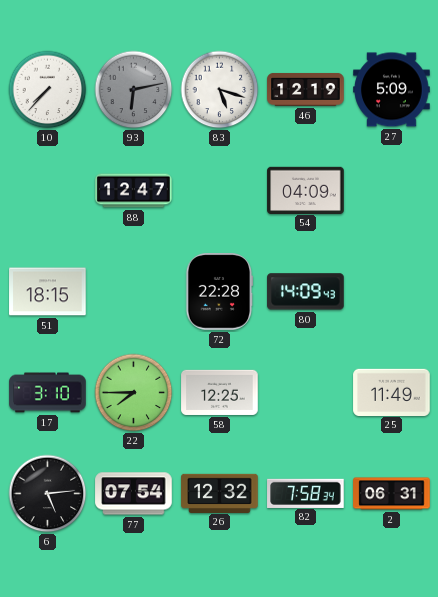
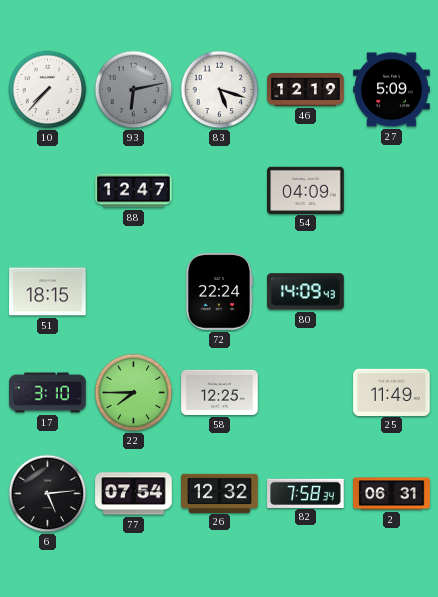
72: 22:28 -> 22:24 (220, 292)
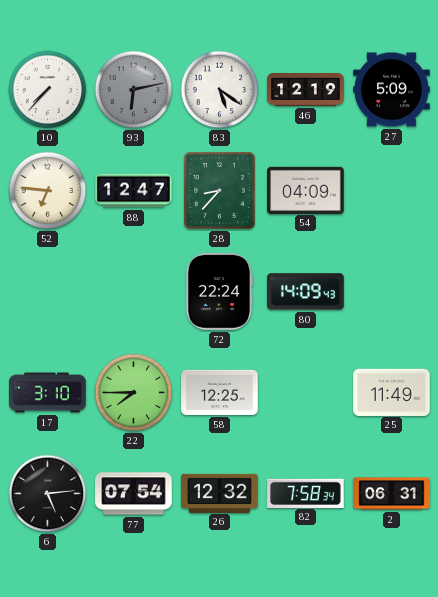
83: 5:18 -> 5:21 (220, 90)
52: none -> 6:46 (48, 191)
28: none -> 8:37 (219, 190)
51: 18:15 -> none (48, 292)
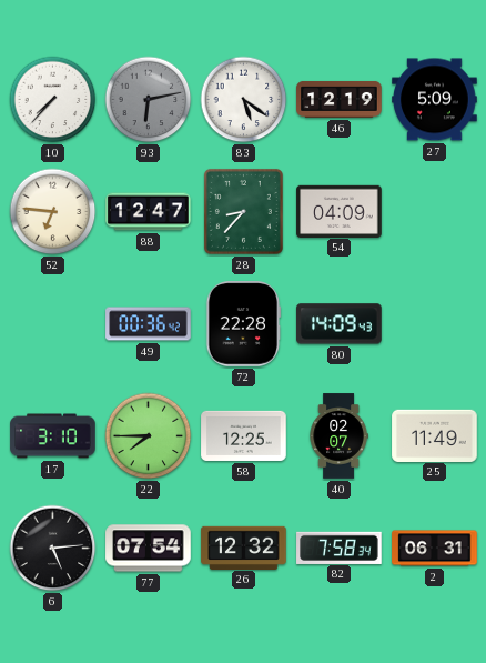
49: none -> 00:36 (149, 324)
72: 22:24 -> 22:28 (244, 324)
40: none -> 02:07 (338, 436)
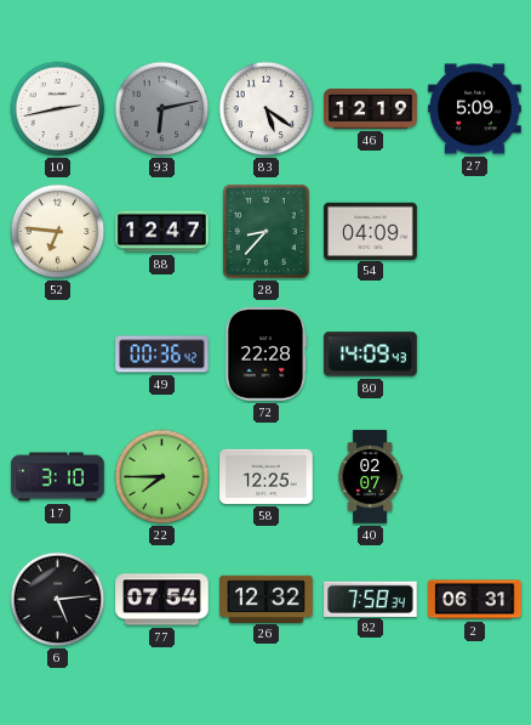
10: 7:37 -> 2:43 (58, 109)
25: 11:49 -> none (435, 435)
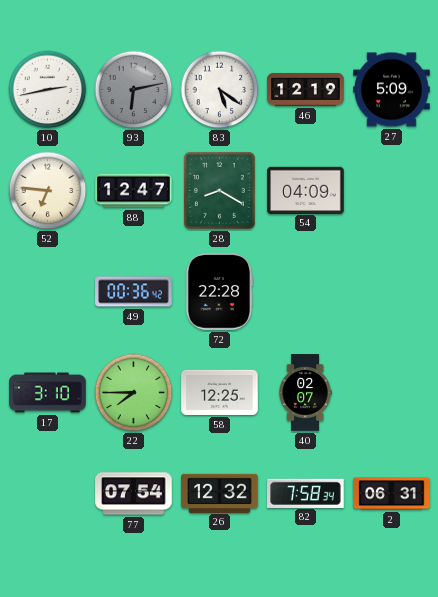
28: 8:37 -> 8:20 (219, 190)
80: 14:09 -> none (371, 355)
6: 5:14 -> none (58, 600)
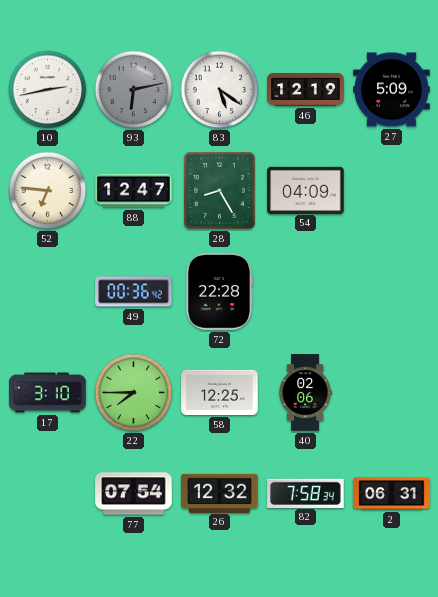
28: 8:20 -> 8:25 (219, 190)
40: 02:07 -> 02:06 (305, 393)
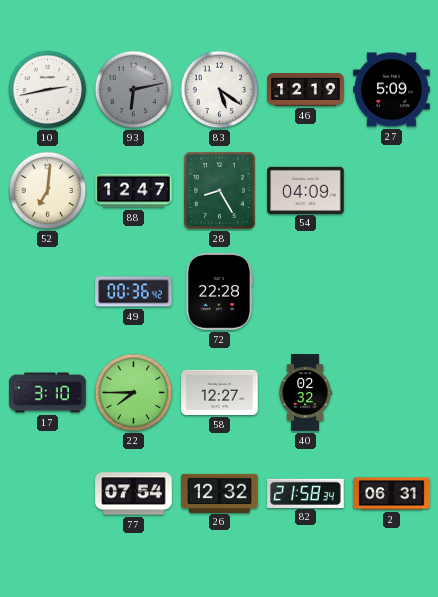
52: 6:46 -> 7:01 (48, 191)
58: 12:25 -> 12:27 (220, 392)
40: 02:06 -> 02:32 (305, 393)
82: 7:58 -> 21:58 (306, 493)
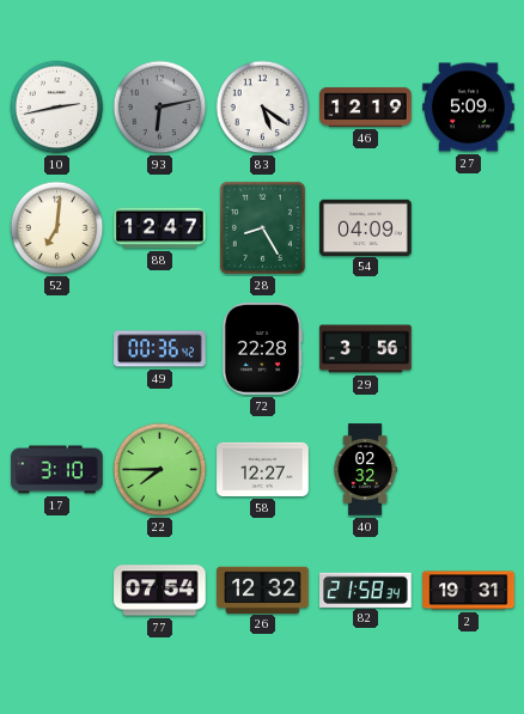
29: none -> 3:56 (366, 349)
2: 06:31 -> 19:31 (469, 591)
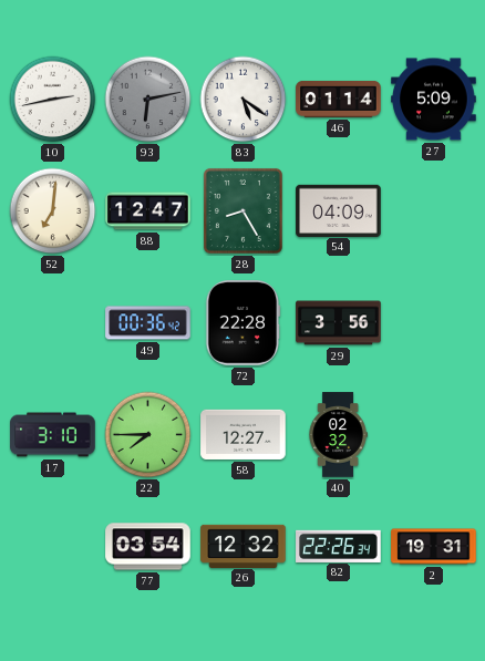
46: 12:19 -> 01:14 (339, 99)
77: 07:54 -> 03:54 (148, 547)
82: 21:58 -> 22:26 (339, 546)
